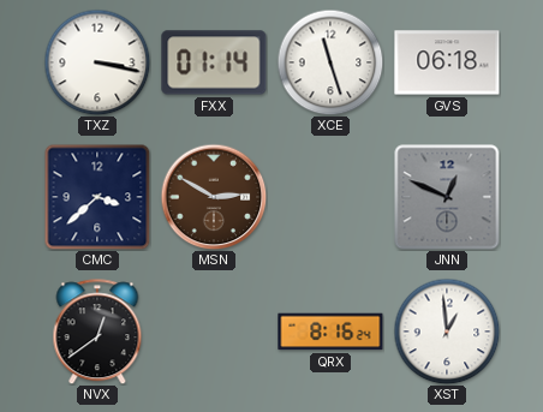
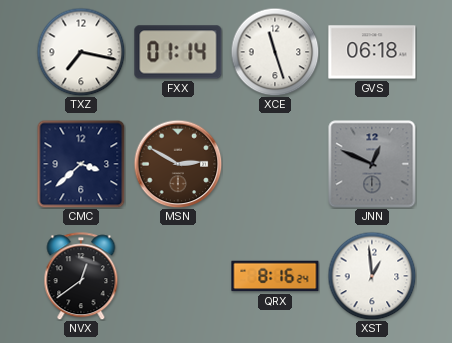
TXZ: 3:17 -> 7:17 (81, 52)
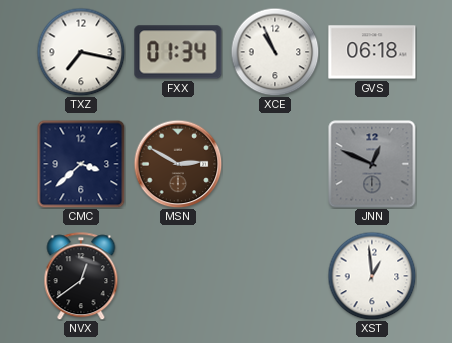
FXX: 01:14 -> 01:34 (178, 52)
XCE: 11:27 -> 10:56 (275, 52)
QRX: 8:16 -> none (275, 276)
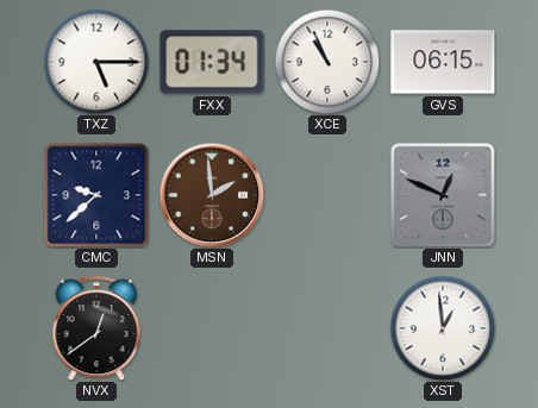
TXZ: 7:17 -> 5:15 (96, 62)
GVS: 06:18 -> 06:15 (443, 62)
CMC: 3:38 -> 9:38 (96, 195)
MSN: 2:50 -> 1:59 (212, 195)
